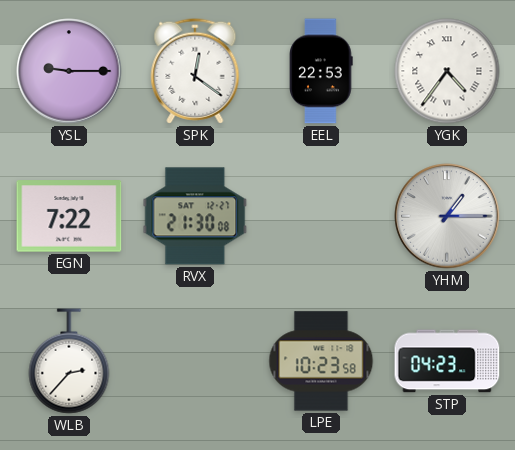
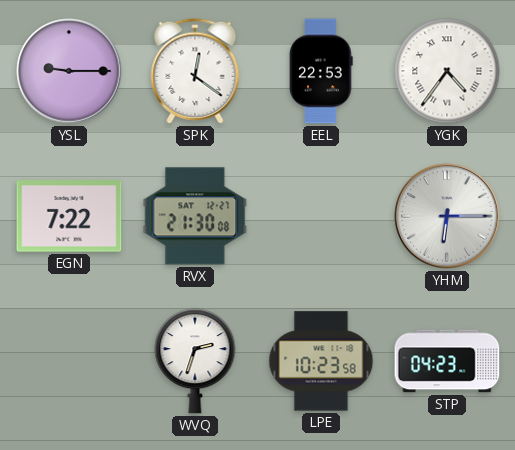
YHM: 1:15 -> 6:15 (447, 216)
WLB: 2:37 -> none (69, 361)
WVQ: none -> 2:33 (195, 361)
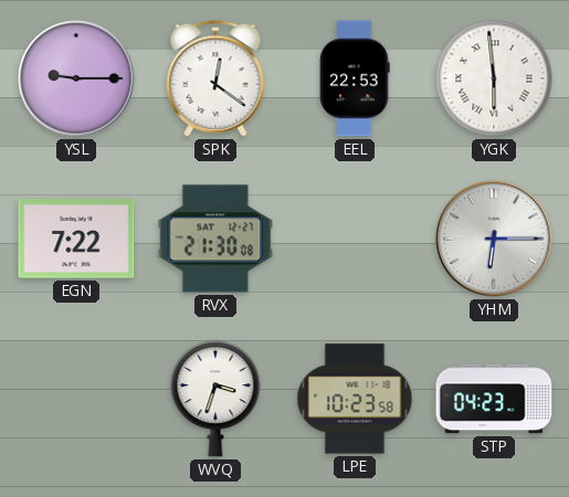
YGK: 4:36 -> 5:59 (494, 78)
WVQ: 2:33 -> 3:33 (215, 399)
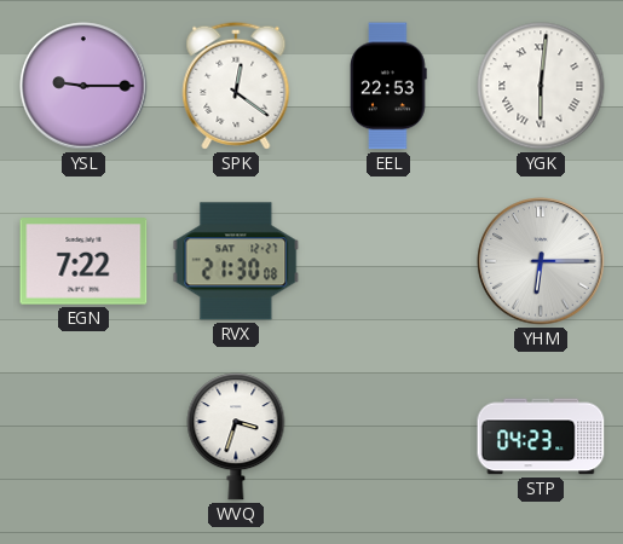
YGK: 5:59 -> 6:01 (541, 86)
LPE: 10:23 -> none (355, 399)
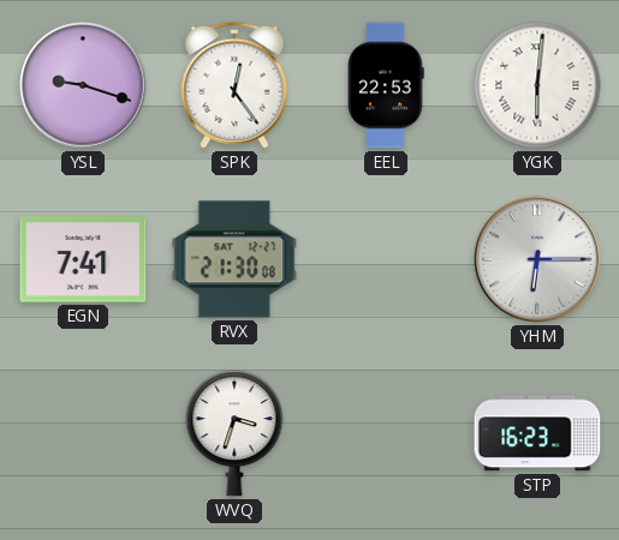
YSL: 9:15 -> 9:18 (83, 85)
SPK: 12:21 -> 12:24 (234, 85)
EGN: 7:22 -> 7:41 (83, 259)
STP: 04:23 -> 16:23 (537, 433)
